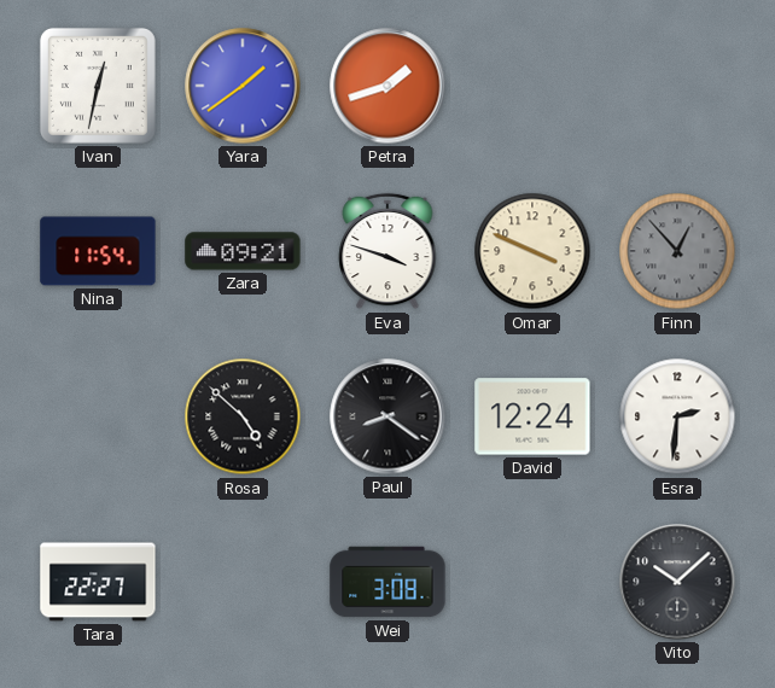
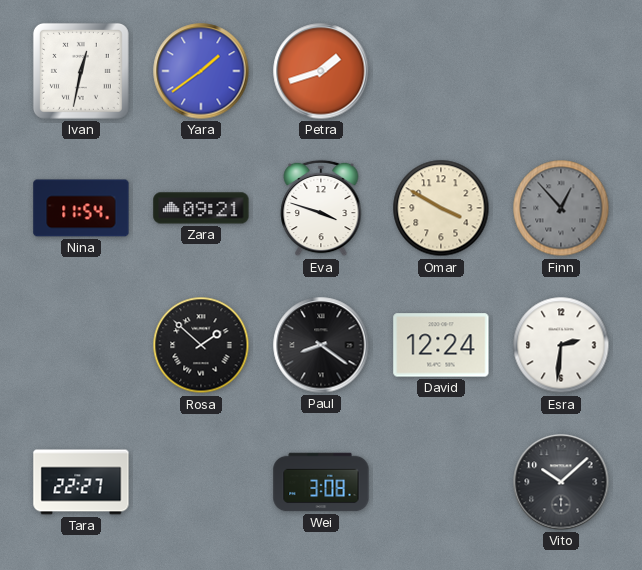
Omar: 3:49 -> 3:50 (441, 208)
Rosa: 4:52 -> 1:52 (201, 345)
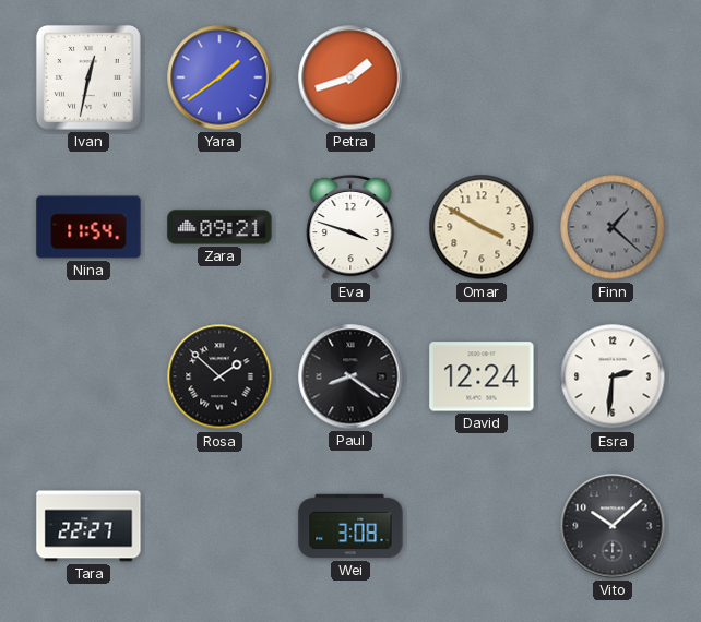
Finn: 12:53 -> 1:22 (613, 227)
